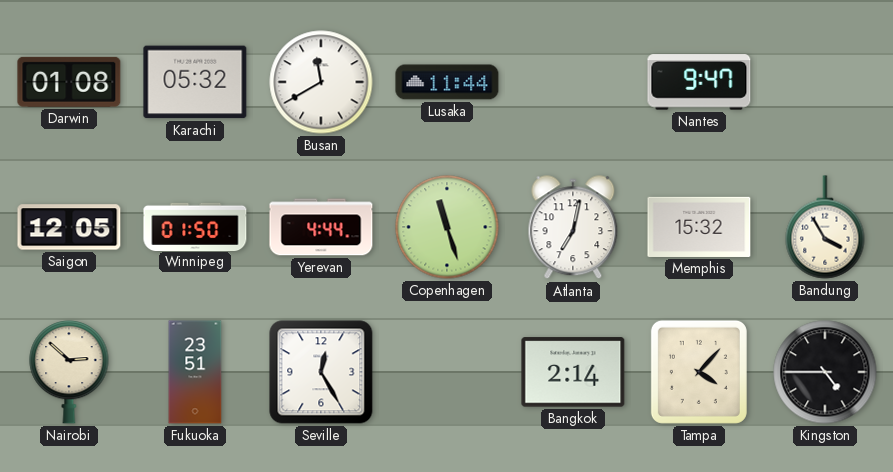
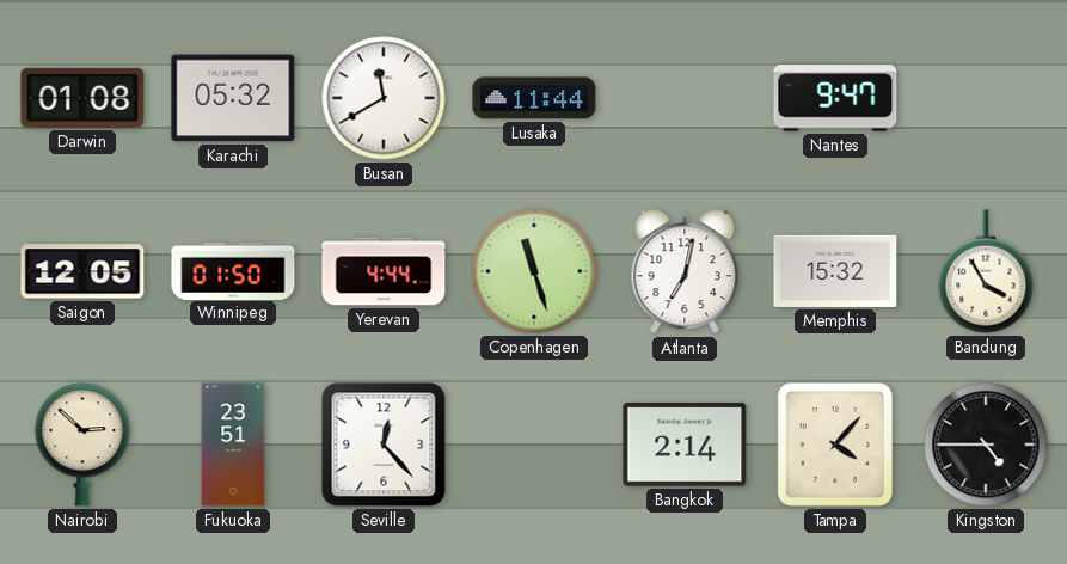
Seville: 12:25 -> 12:23 (384, 445)
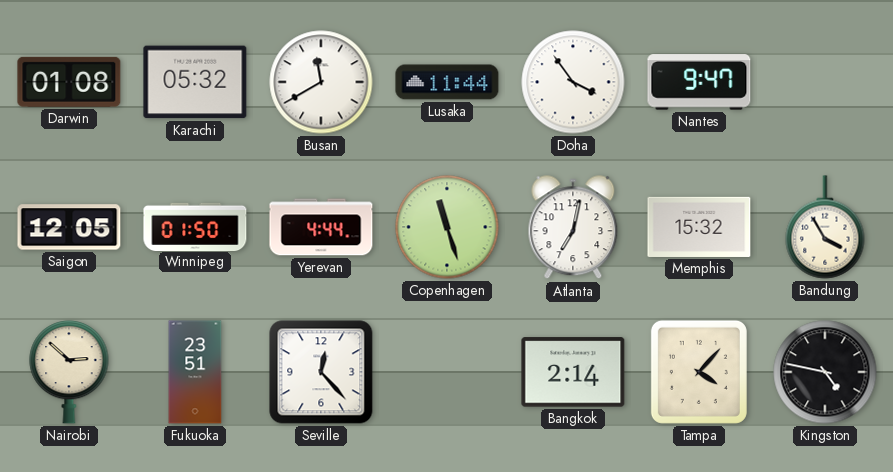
Doha: none -> 3:54 (573, 82)
Kingston: 4:45 -> 4:47 (825, 372)
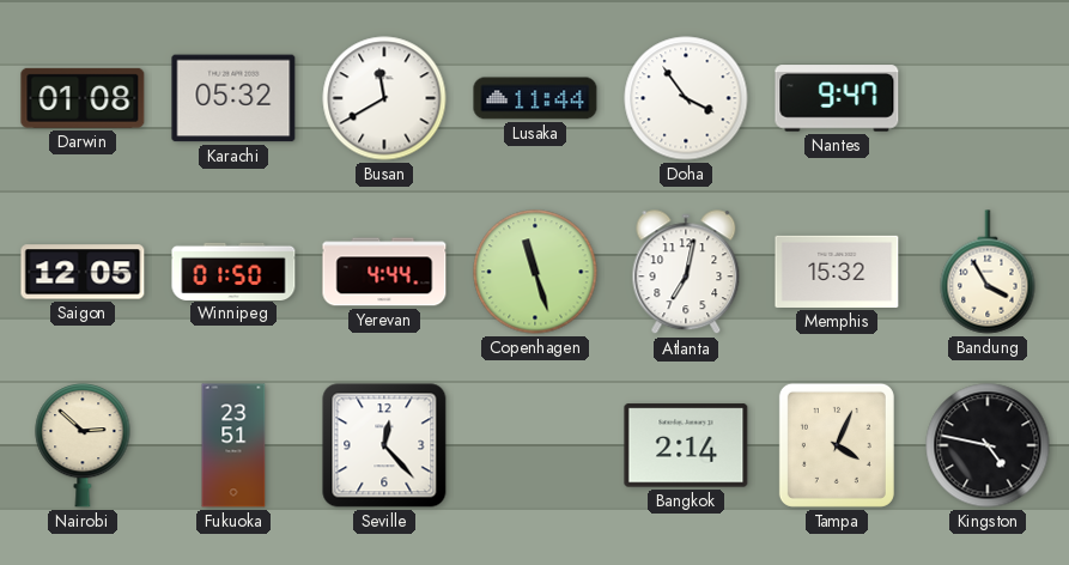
Tampa: 4:07 -> 4:04 (837, 445)
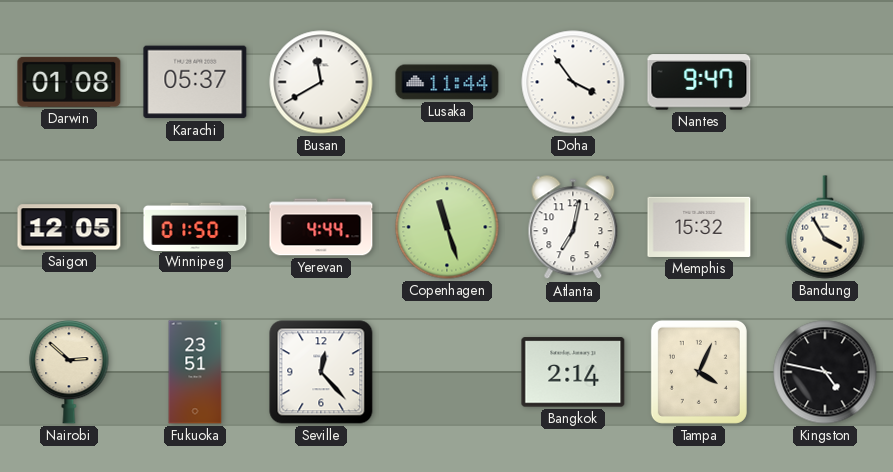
Karachi: 05:32 -> 05:37 (195, 82)
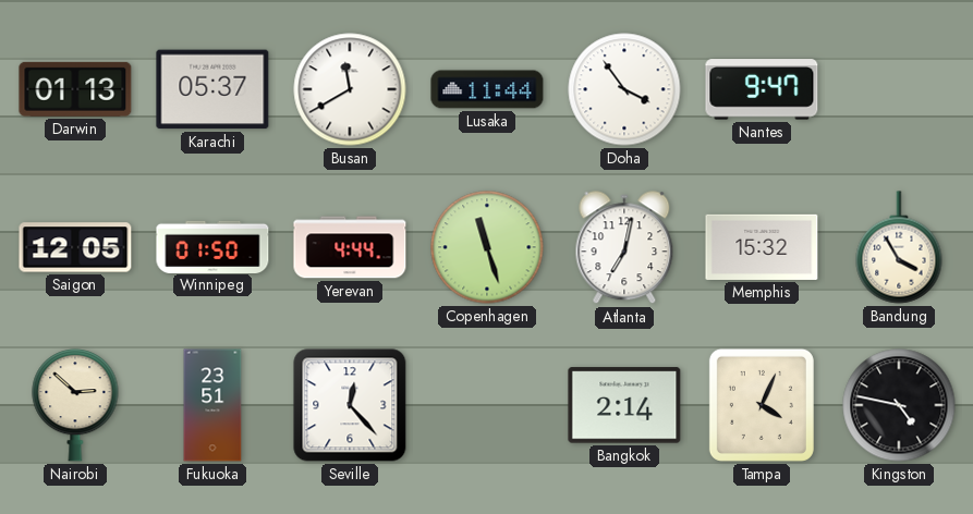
Darwin: 01:08 -> 01:13 (75, 89)
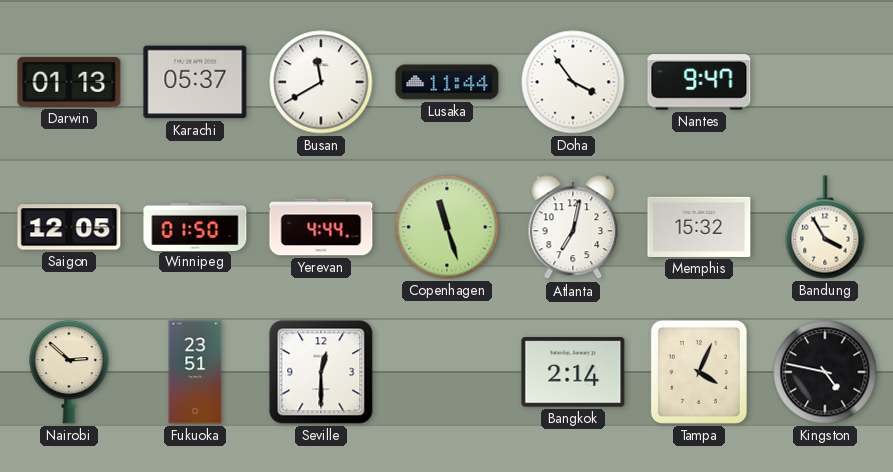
Seville: 12:23 -> 12:30 (321, 372)
